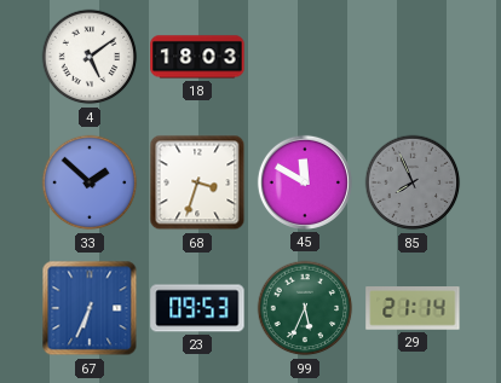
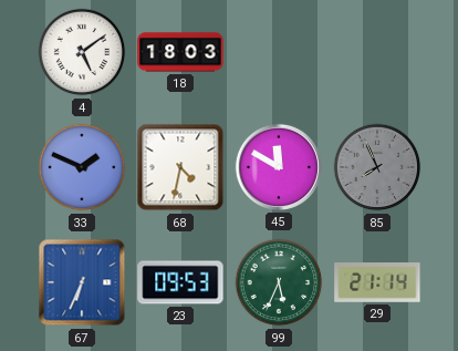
33: 1:52 -> 1:49 (82, 167)
68: 3:33 -> 4:32 (180, 167)
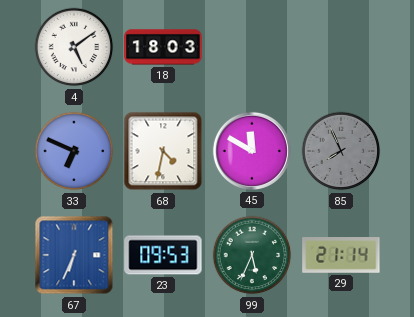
33: 1:49 -> 6:49 (74, 151)
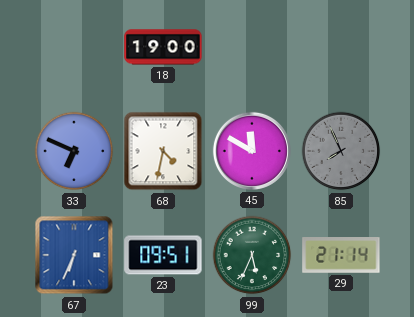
4: 5:09 -> none (74, 47)
18: 18:03 -> 19:00 (163, 47)
23: 09:53 -> 09:51 (163, 255)
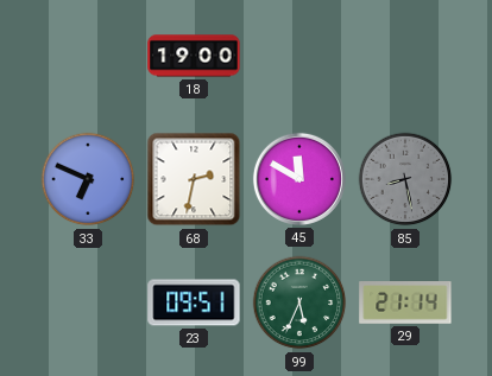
68: 4:32 -> 2:32 (194, 179)
85: 7:56 -> 8:28 (405, 179)
67: 6:34 -> none (74, 255)
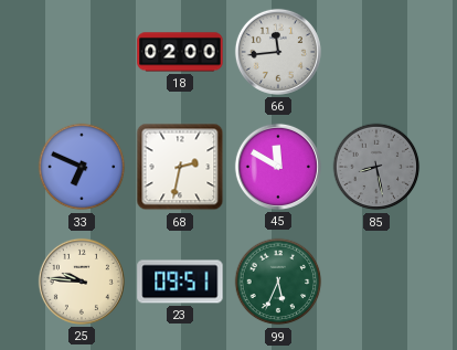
18: 19:00 -> 02:00 (180, 52)
66: none -> 11:44 (278, 52)
25: none -> 9:46 (82, 282)
29: 21:14 -> none (405, 304)
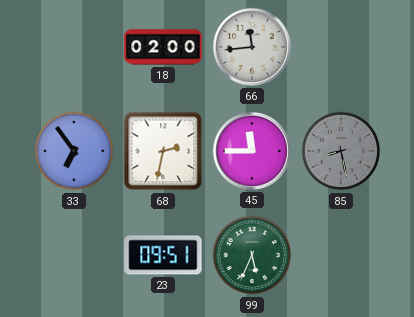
33: 6:49 -> 6:54 (74, 151)
45: 11:50 -> 11:45 (252, 151)
25: 9:46 -> none (82, 282)
